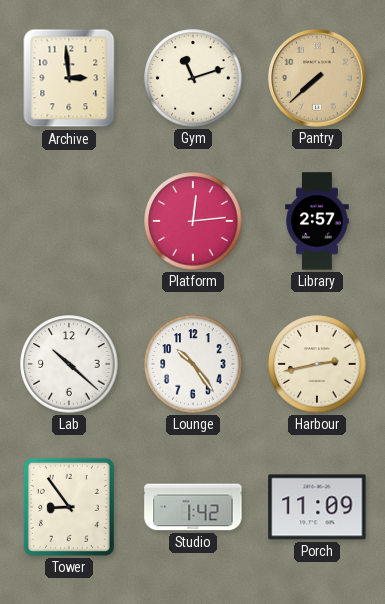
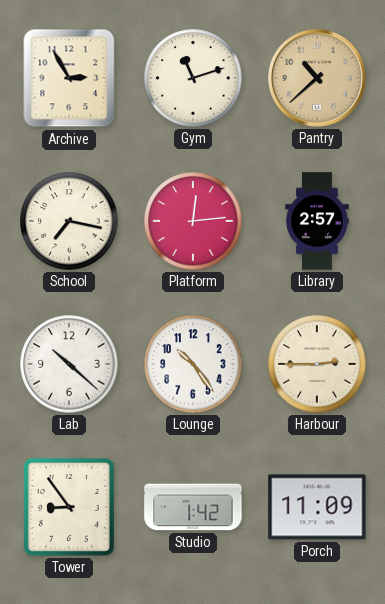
Archive: 2:59 -> 2:55 (69, 78)
Pantry: 7:38 -> 10:38 (317, 78)
School: none -> 7:17 (69, 221)
Harbour: 2:43 -> 2:45 (317, 364)
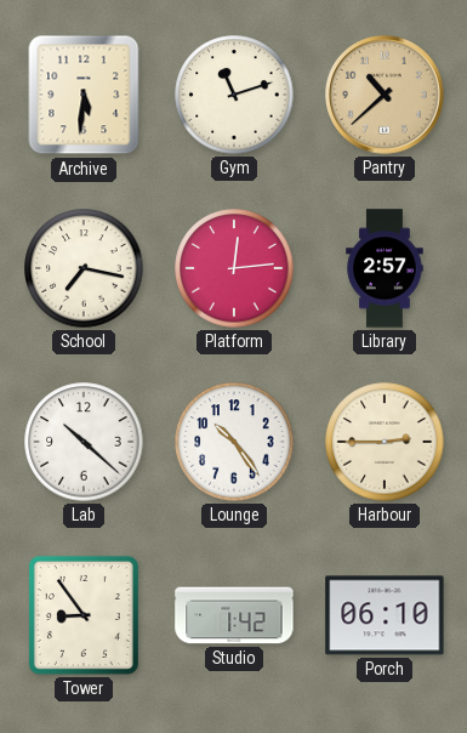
Archive: 2:55 -> 5:31 (84, 95)
Porch: 11:09 -> 06:10 (385, 615)
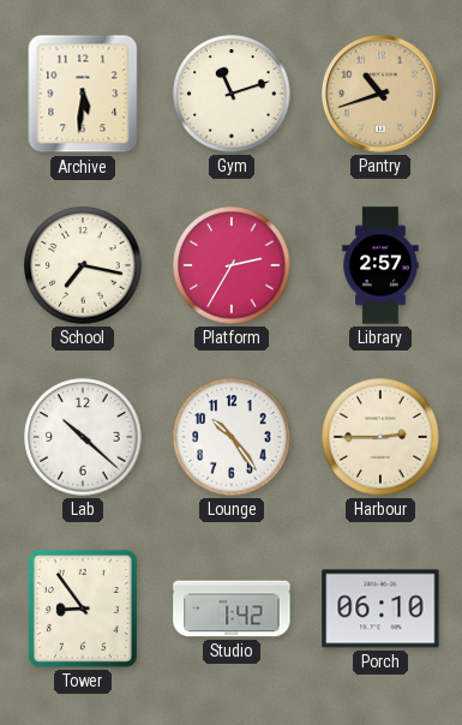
Pantry: 10:38 -> 10:42 (380, 94)
Platform: 12:14 -> 2:35 (232, 265)
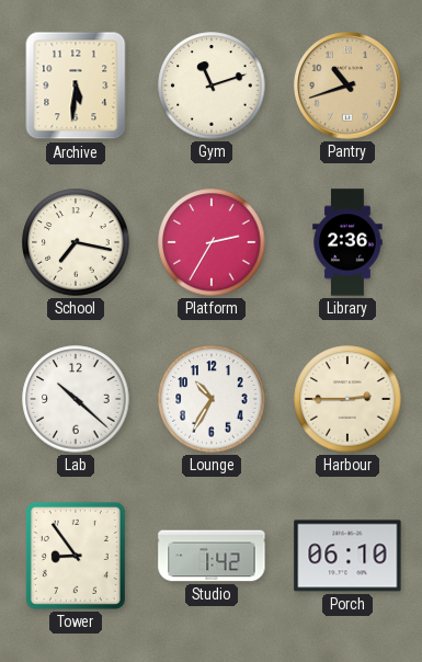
Library: 2:57 -> 2:36 (347, 242)
Lounge: 10:24 -> 10:35 (212, 399)
